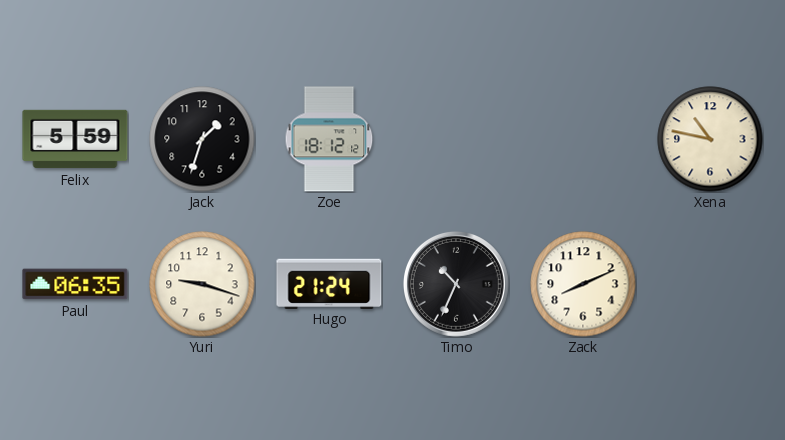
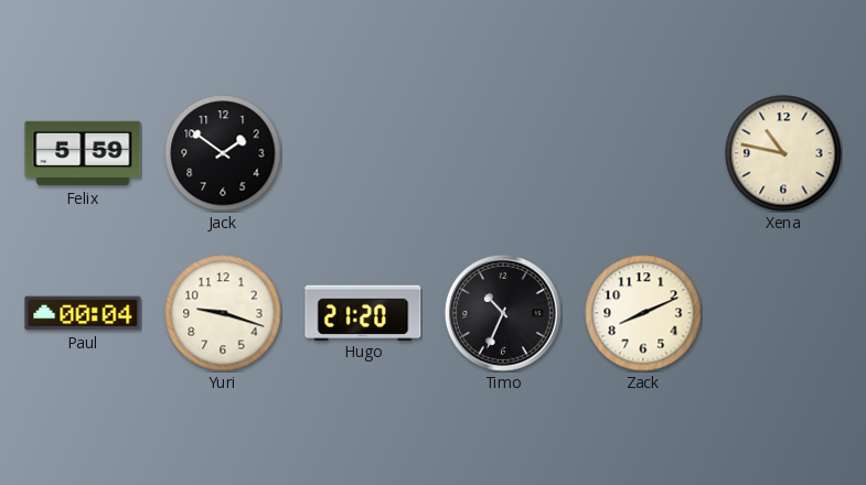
Jack: 1:33 -> 1:51 (223, 153)
Zoe: 18:12 -> none (329, 139)
Paul: 06:35 -> 00:04 (83, 313)
Hugo: 21:24 -> 21:20 (363, 312)
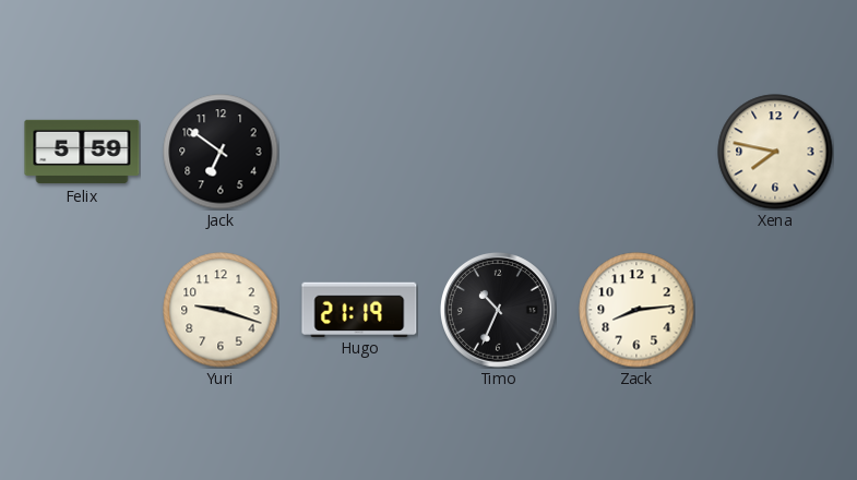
Jack: 1:51 -> 6:51 (221, 152)
Xena: 10:47 -> 7:47 (775, 152)
Paul: 00:04 -> none (83, 313)
Hugo: 21:20 -> 21:19 (359, 309)
Zack: 8:11 -> 8:14 (636, 310)
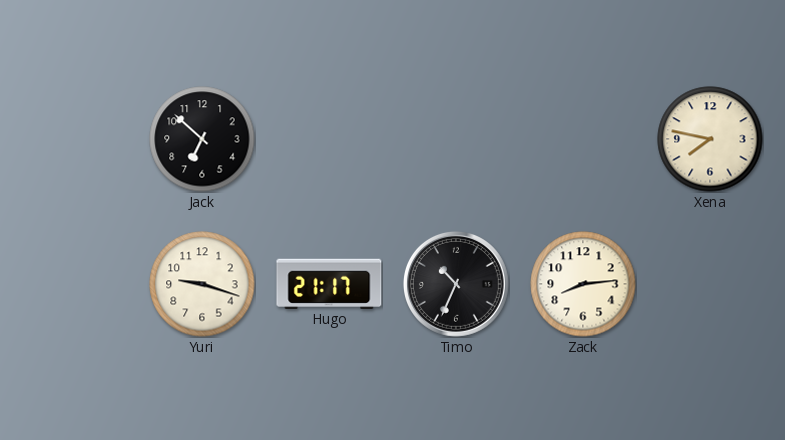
Felix: 5:59 -> none (82, 152)
Jack: 6:51 -> 6:52 (202, 139)
Hugo: 21:19 -> 21:17 (329, 283)
